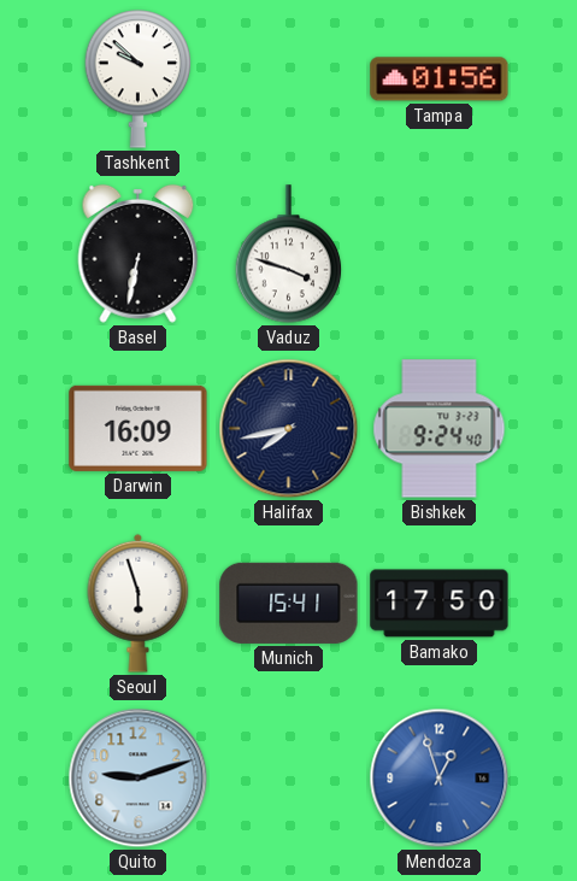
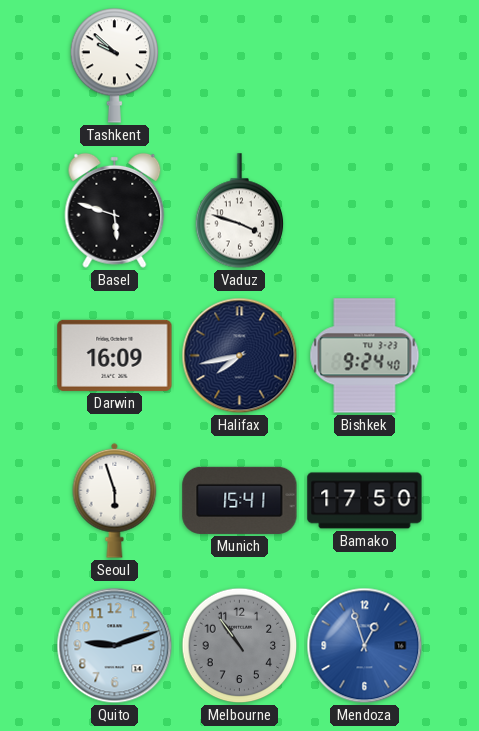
Tampa: 01:56 -> none (440, 80)
Basel: 6:32 -> 5:48 (115, 210)
Melbourne: none -> 10:54 (240, 646)
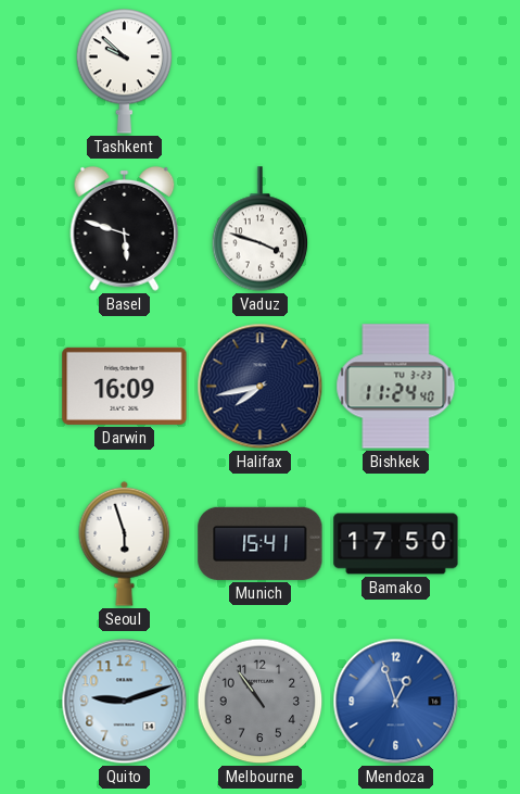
Bishkek: 9:24 -> 11:24 (396, 387)
